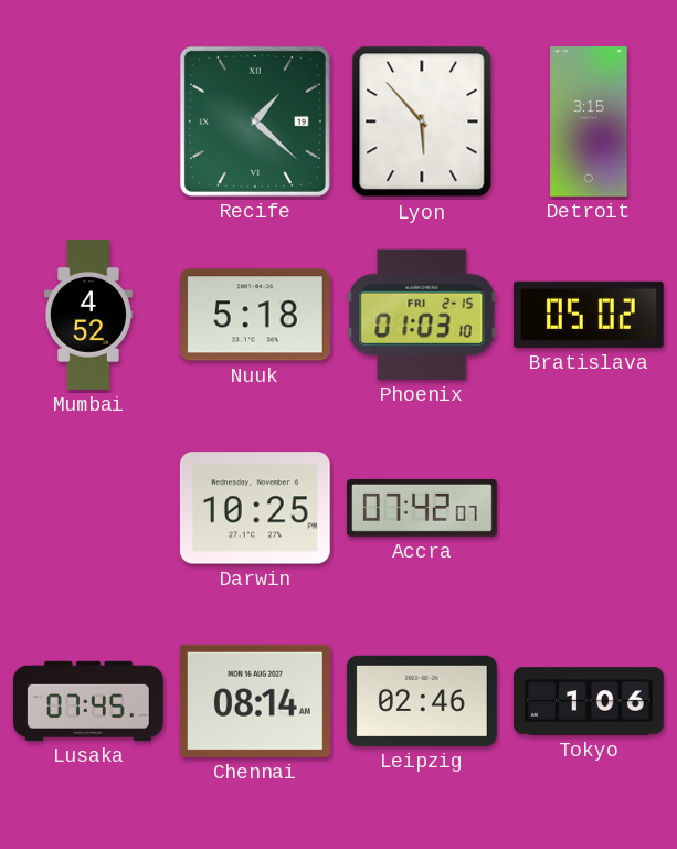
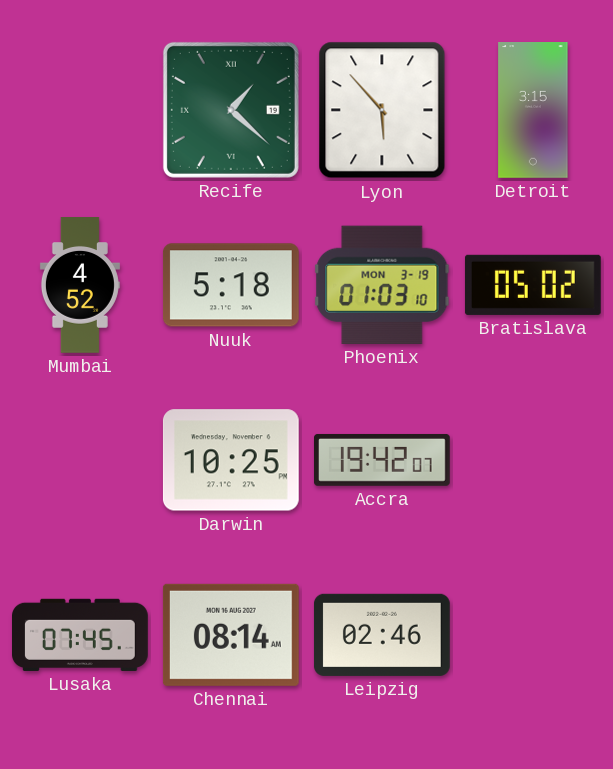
Phoenix date: FRI 2-15 -> MON 3-19 (382, 285)
Accra: 07:42 -> 19:42 (383, 460)
Tokyo: 1:06 -> none (590, 701)
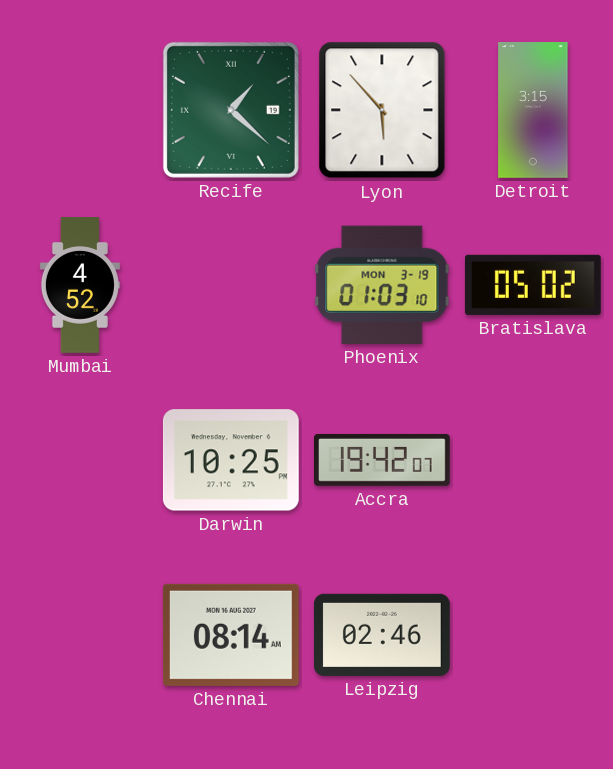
Nuuk: 5:18 -> none (231, 285)
Lusaka: 07:45 -> none (81, 635)
